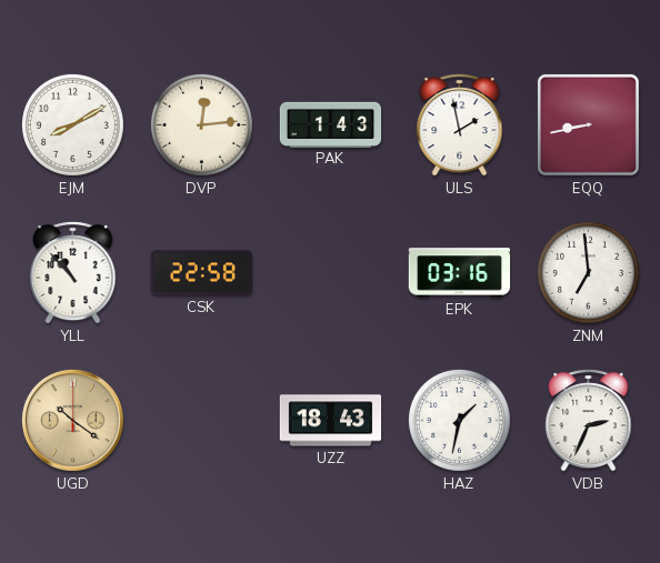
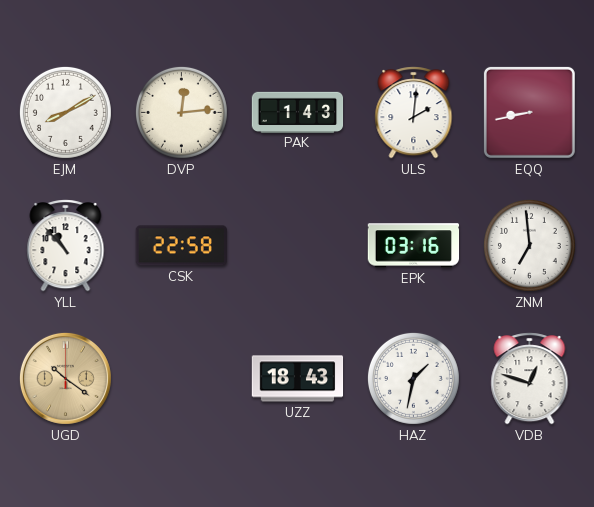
ULS: 1:58 -> 2:01 (414, 113)
VDB: 2:34 -> 12:48 (530, 379)
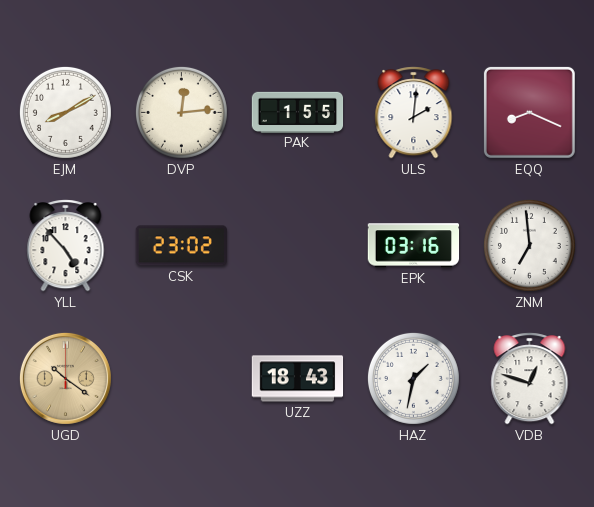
PAK: 1:43 -> 1:55 (298, 112)
EQQ: 8:43 -> 8:19 (529, 112)
YLL: 10:53 -> 4:53 (66, 246)
CSK: 22:58 -> 23:02 (181, 246)
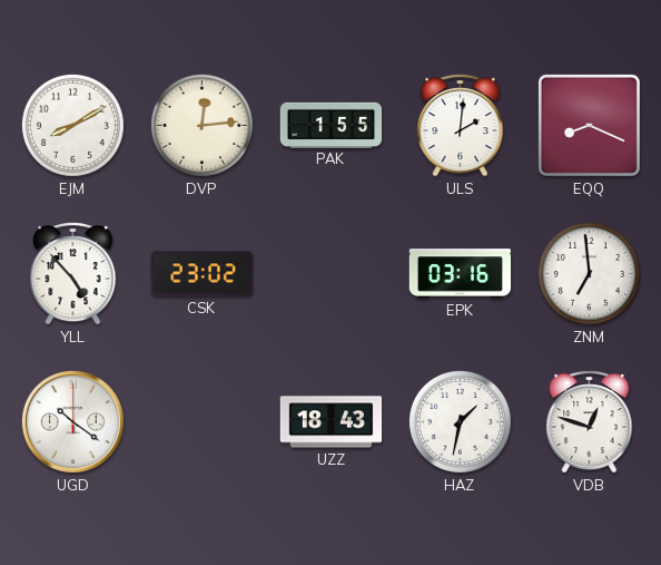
UGD dial: champagne -> white (72, 421)
